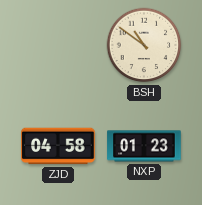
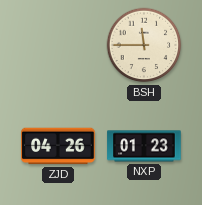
BSH: 10:51 -> 11:45 (144, 45)
ZJD: 04:58 -> 04:26 (58, 146)
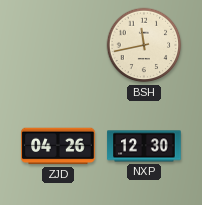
BSH: 11:45 -> 11:43 (144, 45)
NXP: 01:23 -> 12:30 (144, 146)
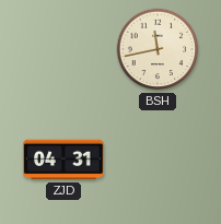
ZJD: 04:26 -> 04:31 (63, 160)
NXP: 12:30 -> none (144, 146)
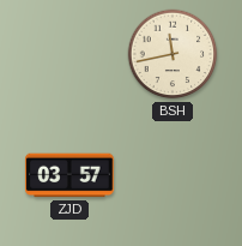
ZJD: 04:31 -> 03:57 (69, 175)
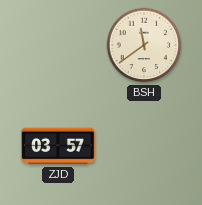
BSH: 11:43 -> 11:39 (144, 45)
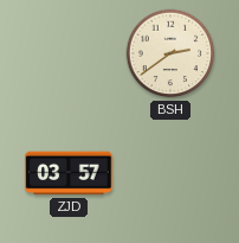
BSH: 11:39 -> 2:39 (170, 53)
